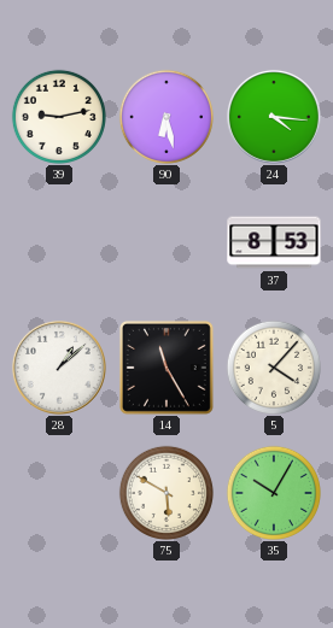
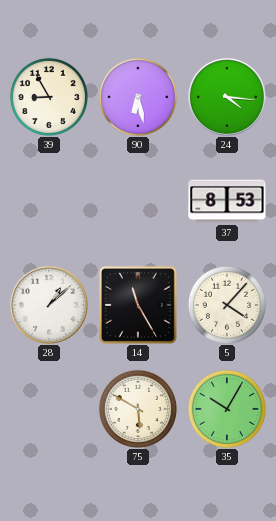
39: 9:13 -> 8:55 (49, 97)
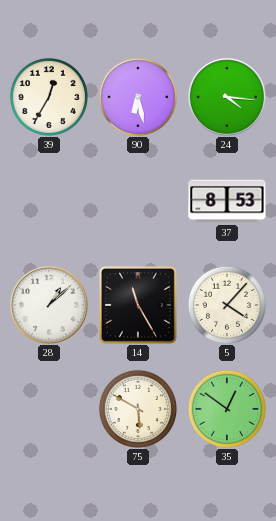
39: 8:55 -> 12:35 (49, 97)
35: 10:05 -> 12:51 (227, 409)
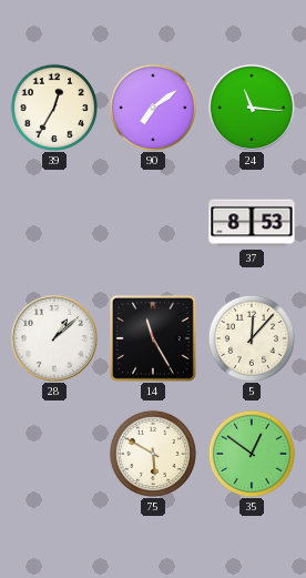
90: 6:28 -> 7:09 (153, 108)
24: 4:16 -> 11:16 (252, 108)
5: 4:07 -> 12:07 (252, 338)
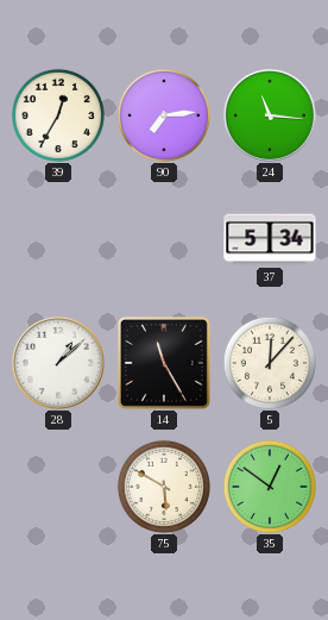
90: 7:09 -> 7:14 (164, 115)
37: 8:53 -> 5:34 (270, 239)
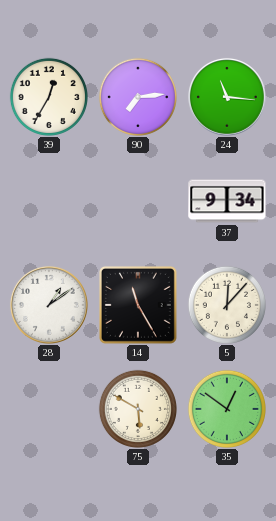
37: 5:34 -> 9:34 (227, 201)
28: 1:08 -> 1:09 (49, 305)
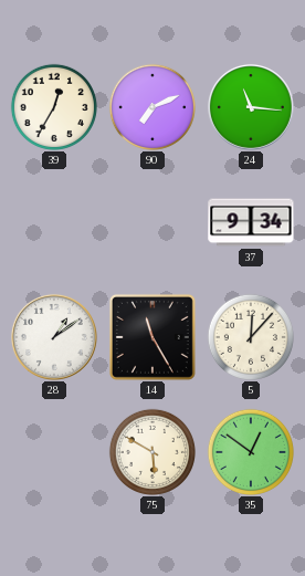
90: 7:14 -> 7:11 (152, 107)
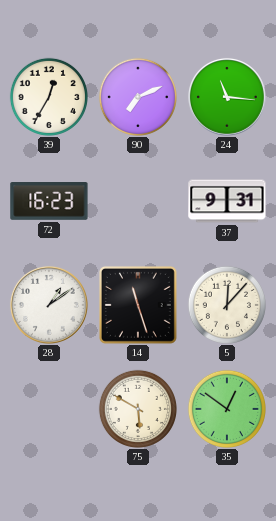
72: none -> 16:23 (49, 202)
37: 9:34 -> 9:31 (227, 201)
14: 11:25 -> 11:27 (138, 305)
